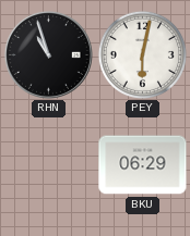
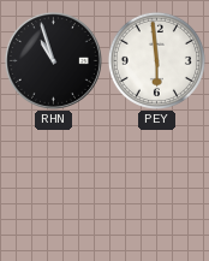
PEY: 6:02 -> 5:59 (156, 60)
BKU: 06:29 -> none (143, 165)
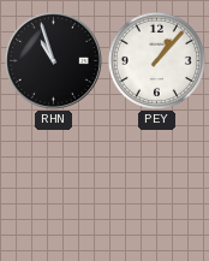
PEY: 5:59 -> 1:07 (156, 60)
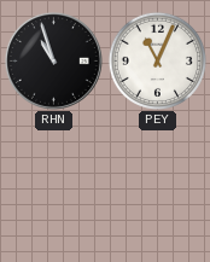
PEY: 1:07 -> 11:04 (157, 60)
